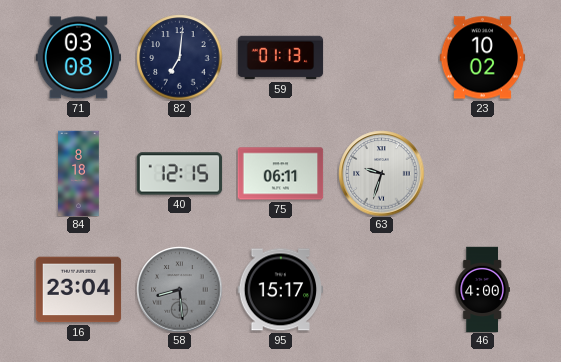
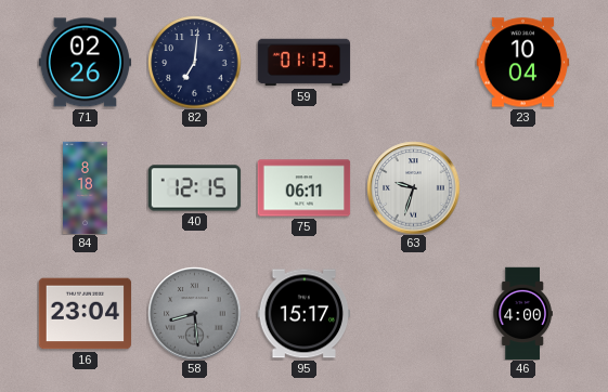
71: 03:08 -> 02:26 (85, 63)
23: 10:02 -> 10:04 (522, 63)
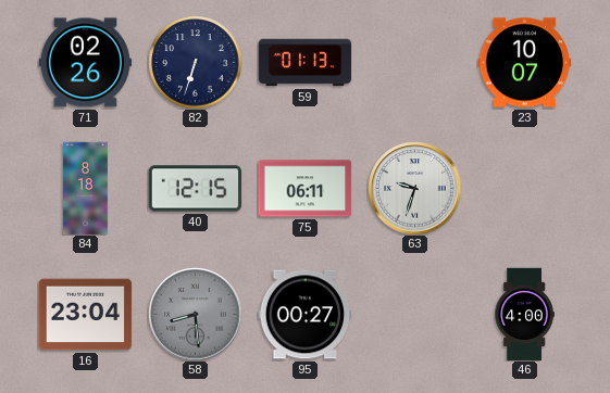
82: 7:01 -> 6:33 (195, 62)
23: 10:04 -> 10:07 (524, 63)
95: 15:17 -> 00:27 (304, 315)
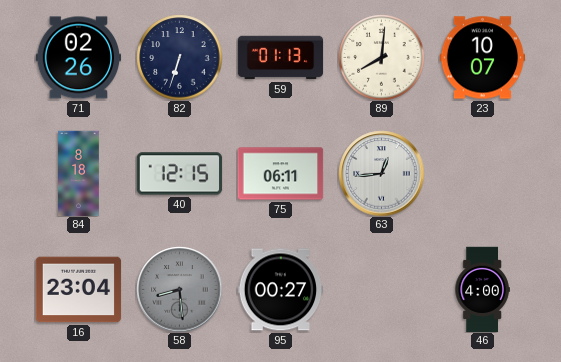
89: none -> 8:01 (381, 57)
63: 9:33 -> 12:44 (381, 173)
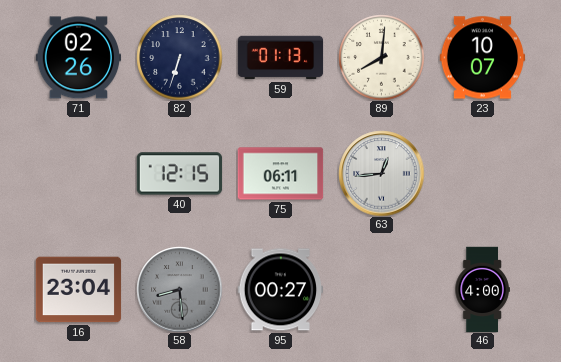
84: 8:18 -> none (79, 173)
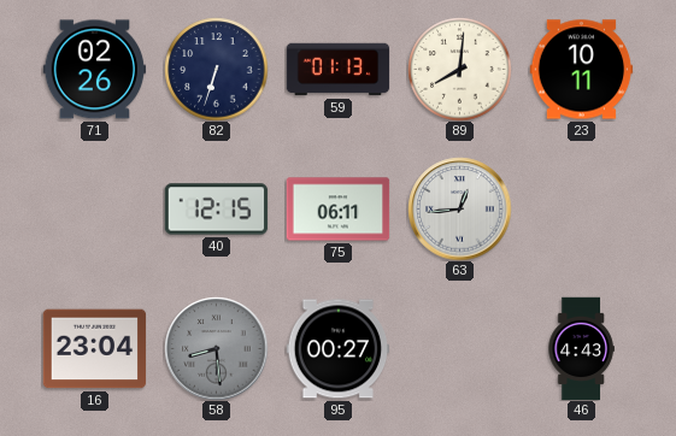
23: 10:07 -> 10:11 (581, 70)
46: 4:00 -> 4:43 (581, 348)
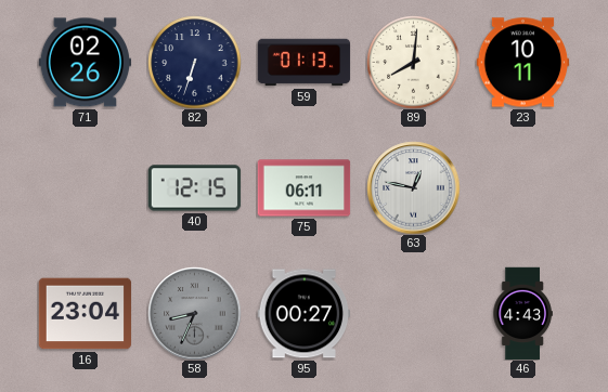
63: 12:44 -> 12:47 (413, 187)
58: 8:29 -> 8:34 (194, 313)
